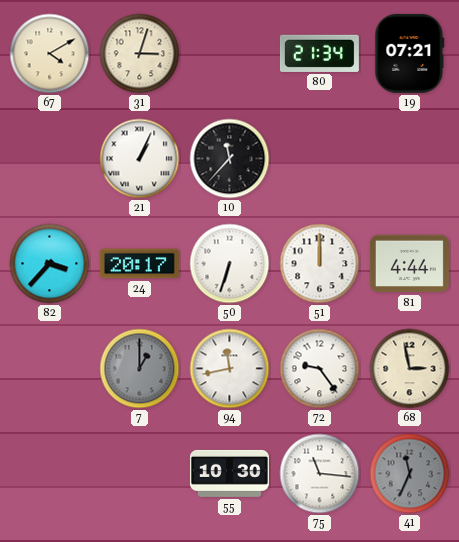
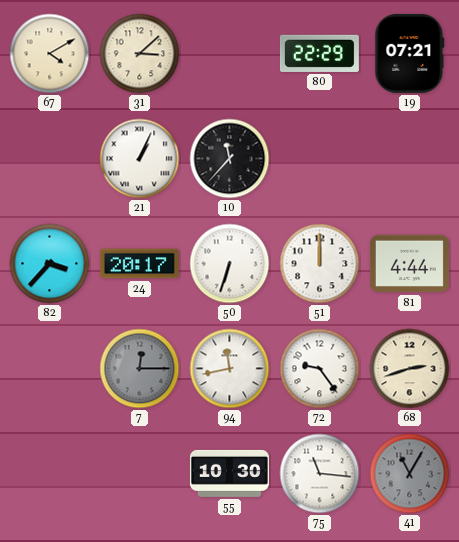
31: 3:03 -> 3:08 (140, 54)
80: 21:34 -> 22:29 (319, 53)
7: 1:00 -> 12:15 (140, 369)
68: 2:58 -> 2:42 (410, 369)
41: 11:34 -> 11:05 (410, 474)
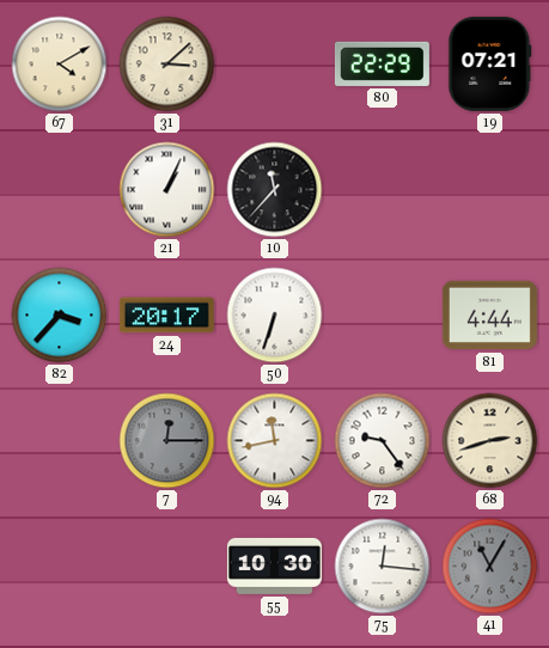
51: 12:00 -> none (320, 264)
75: 11:16 -> 12:16 (383, 567)
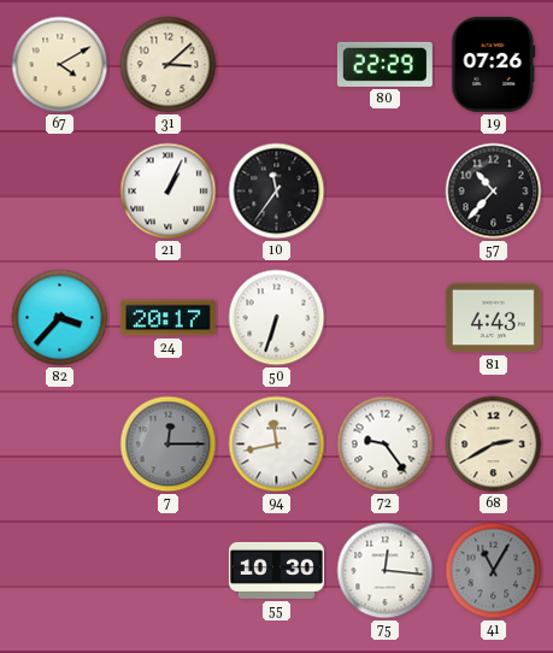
19: 07:21 -> 07:26 (494, 64)
10: 11:37 -> 11:36 (277, 192)
57: none -> 10:37 (494, 192)
81: 4:44 -> 4:43 (493, 318)
68: 2:42 -> 2:40 (494, 445)
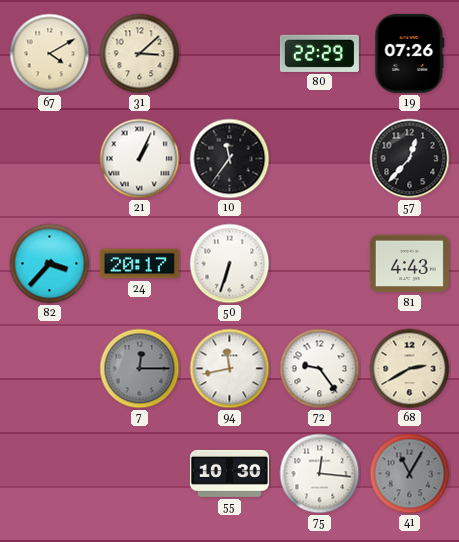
57: 10:37 -> 12:37 (410, 159)
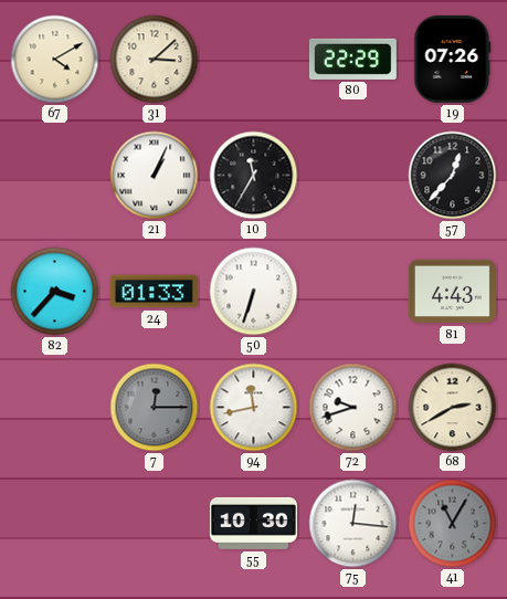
10: 11:36 -> 11:35 (254, 176)
24: 20:17 -> 01:33 (154, 292)
72: 9:24 -> 9:42 (353, 408)
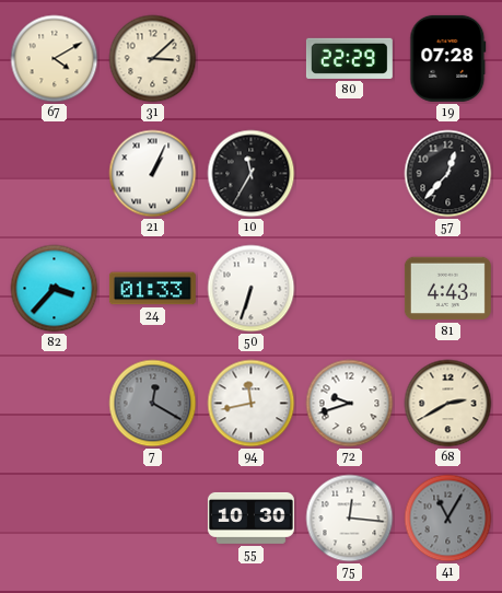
19: 07:26 -> 07:28 (448, 58)
7: 12:15 -> 12:20 (153, 404)
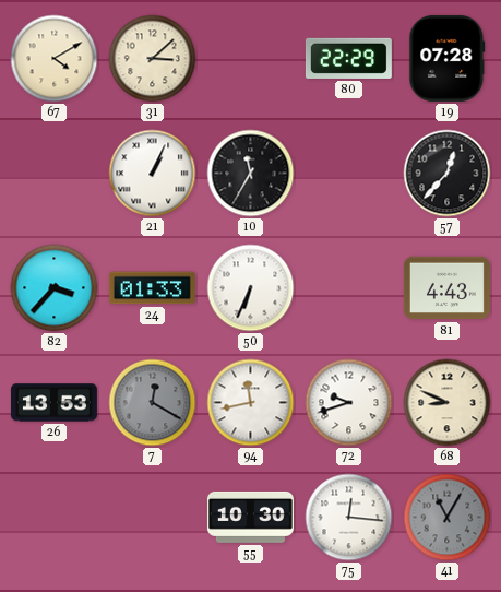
50: 6:33 -> 6:34 (251, 288)
26: none -> 13:53 (53, 403)
68: 2:40 -> 8:49 (448, 403)
